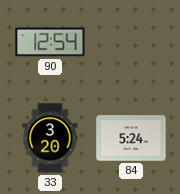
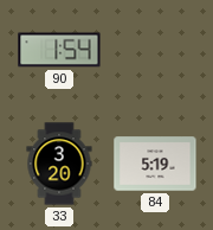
90: 12:54 -> 1:54 (59, 50)
84: 5:24 -> 5:19 (155, 164)
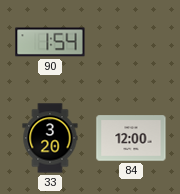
84: 5:19 -> 12:00 (131, 138)
